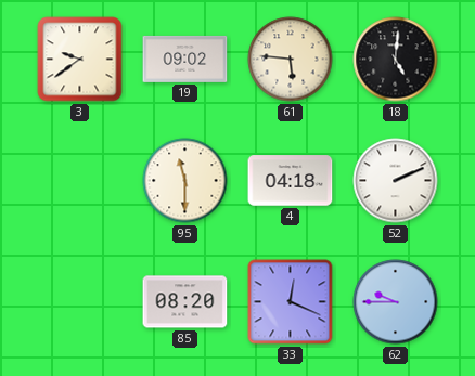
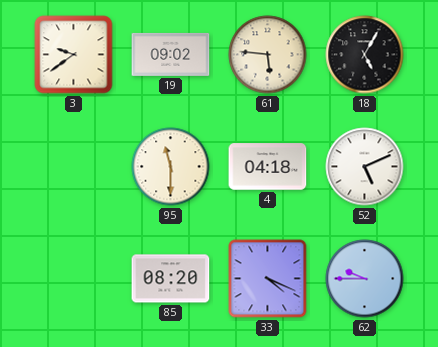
18: 5:01 -> 5:05 (365, 55)
52: 2:11 -> 5:11 (365, 167)
33: 12:19 -> 4:19 (268, 279)
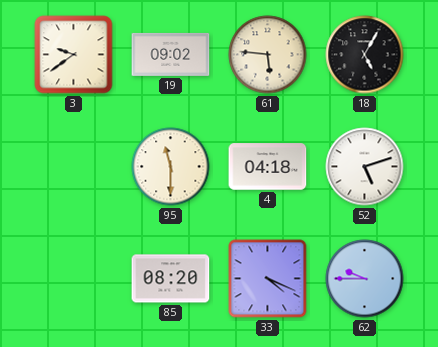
52: 5:11 -> 5:12 (365, 167)
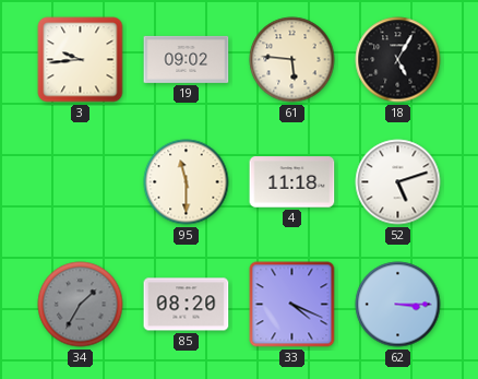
3: 9:39 -> 9:44 (81, 60)
4: 04:18 -> 11:18 (292, 182)
34: none -> 1:35 (81, 305)
62: 9:45 -> 3:15 (398, 305)
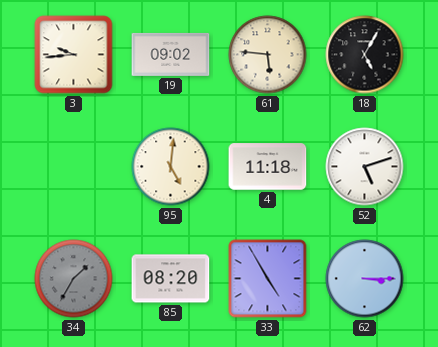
95: 11:30 -> 5:01 (171, 167)
33: 4:19 -> 4:55 (268, 279)
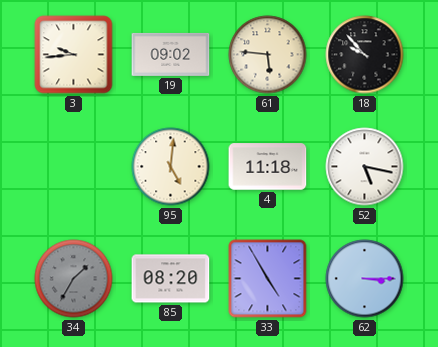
18: 5:05 -> 9:53 (365, 55)
52: 5:12 -> 5:17 (365, 167)
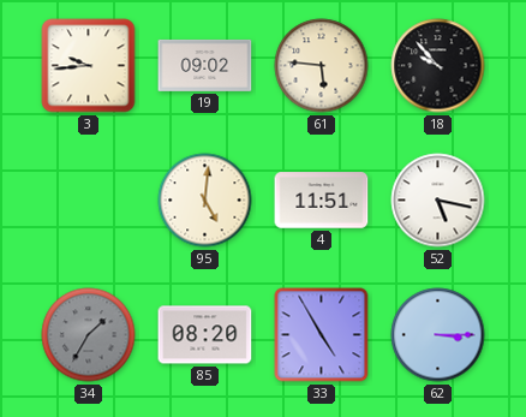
4: 11:18 -> 11:51 (322, 201)
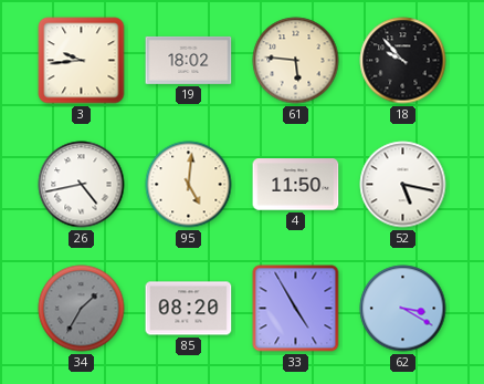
19: 09:02 -> 18:02 (189, 60)
26: none -> 4:43 (82, 185)
4: 11:51 -> 11:50 (296, 185)
62: 3:15 -> 3:20 (403, 309)
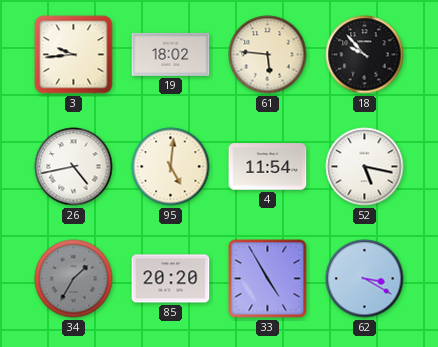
4: 11:50 -> 11:54 (268, 167)
85: 08:20 -> 20:20 (171, 279)
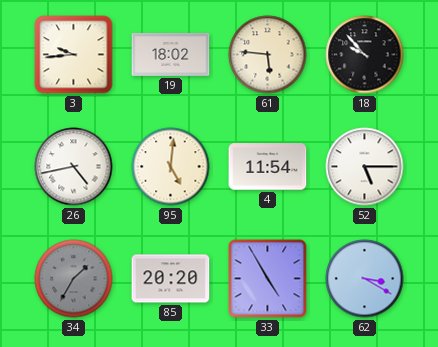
52: 5:17 -> 5:15 (365, 167)
